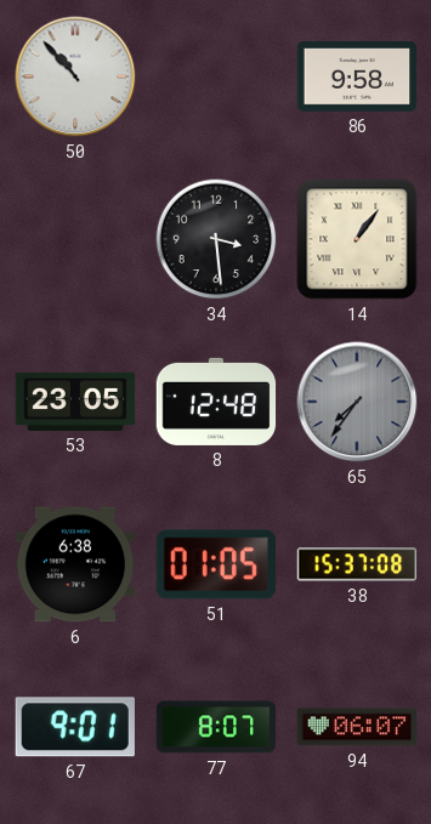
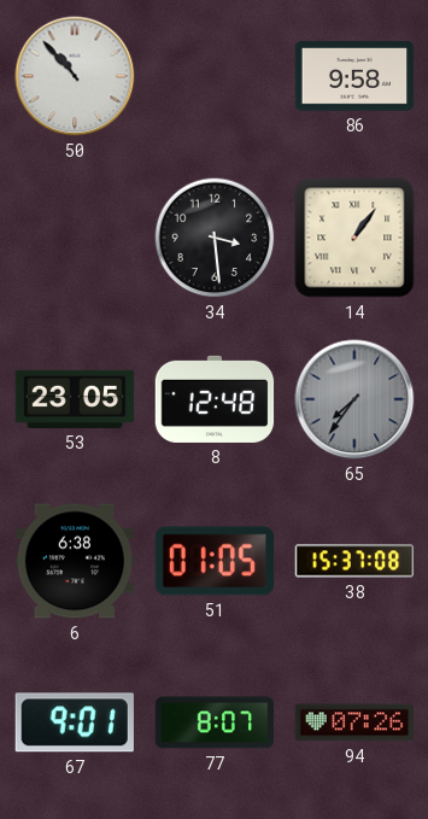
94: 06:07 -> 07:26 (354, 723)
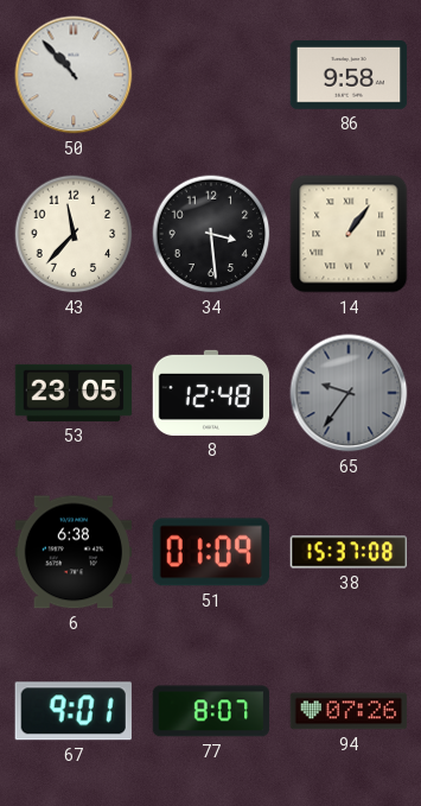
43: none -> 11:37 (74, 234)
65: 7:36 -> 9:36 (349, 393)
51: 01:05 -> 01:09 (210, 552)
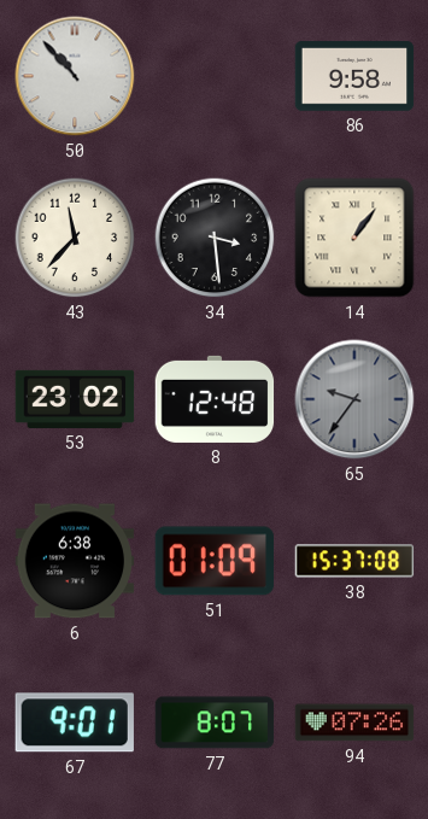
53: 23:05 -> 23:02 (75, 399)
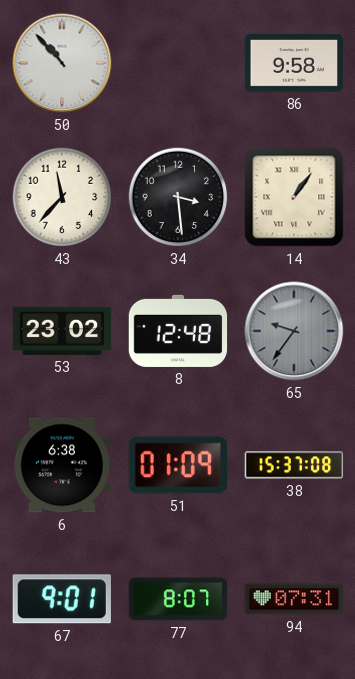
94: 07:26 -> 07:31 (294, 599)
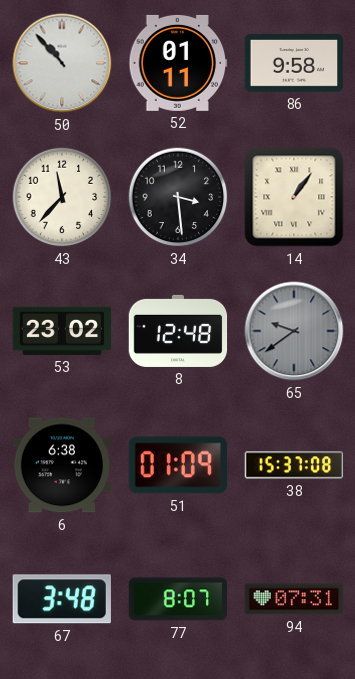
52: none -> 01:11 (178, 63)
65: 9:36 -> 9:39 (294, 331)
67: 9:01 -> 3:48 (62, 599)
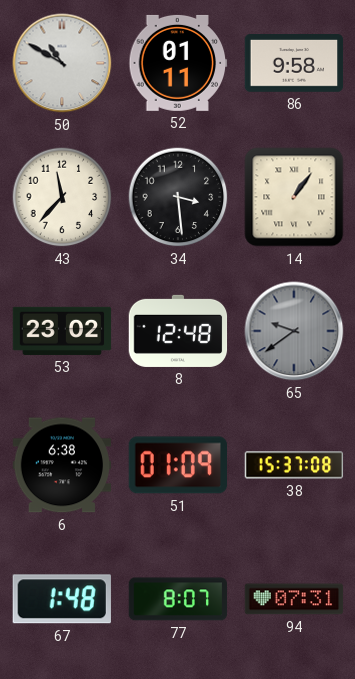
50: 10:53 -> 10:50 (62, 63)
67: 3:48 -> 1:48 (62, 599)
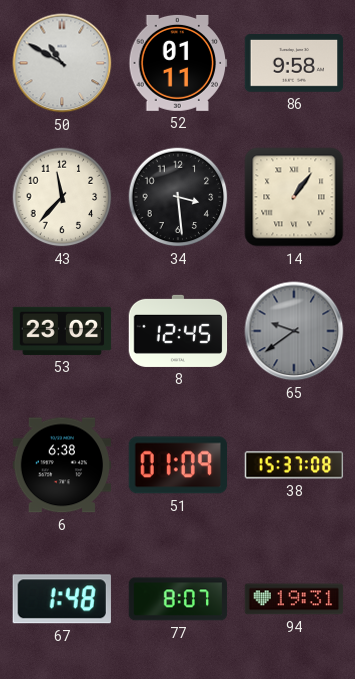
8: 12:48 -> 12:45 (178, 331)
94: 07:31 -> 19:31 (294, 599)
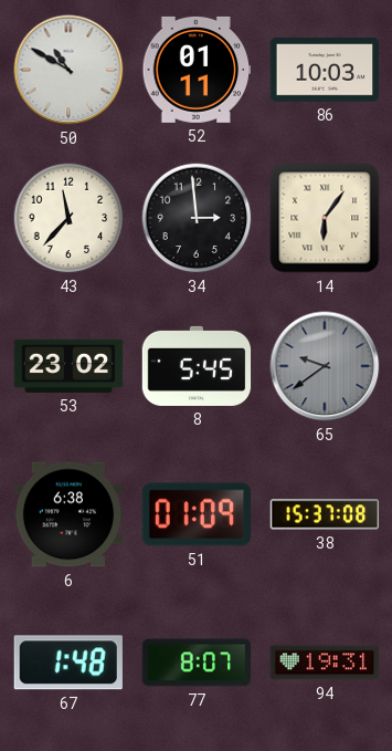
86: 9:58 -> 10:03 (325, 71)
34: 3:29 -> 2:59 (197, 218)
14: 1:06 -> 6:06 (325, 218)
8: 12:45 -> 5:45 (197, 366)
